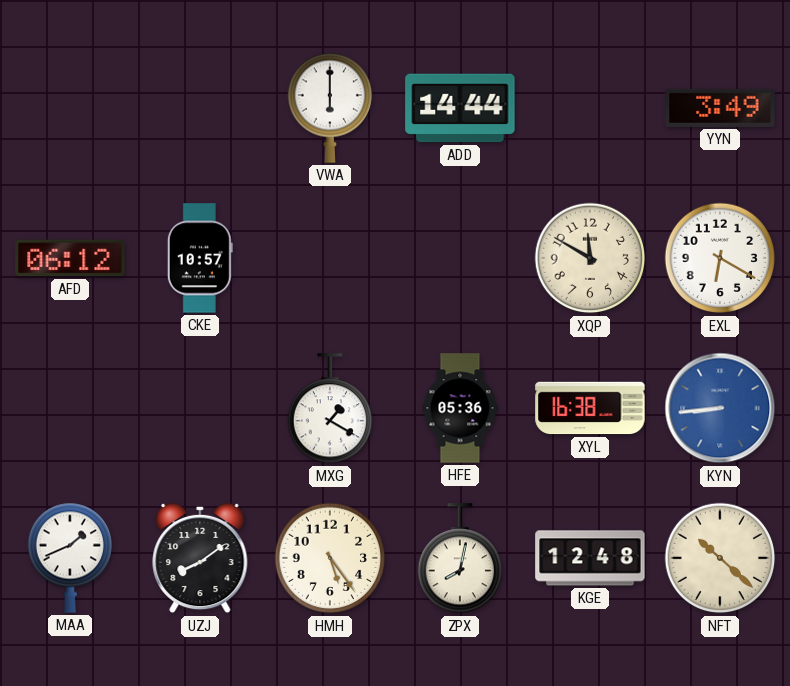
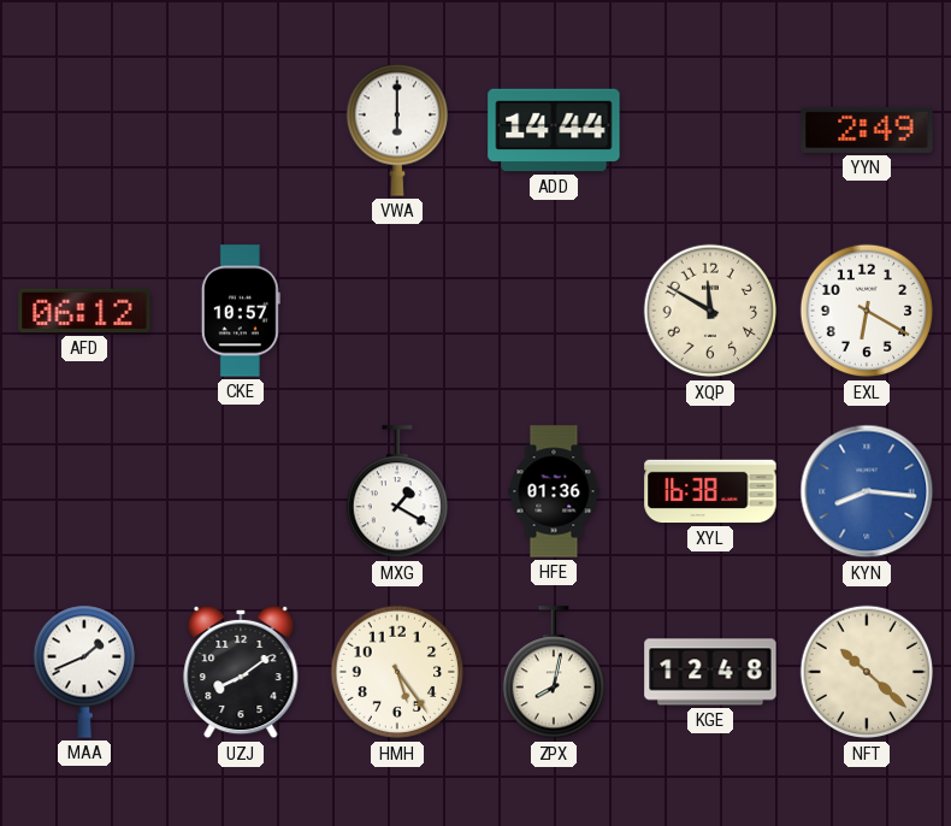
YYN: 3:49 -> 2:49 (867, 130)
HFE: 05:36 -> 01:36 (554, 491)
KYN: 8:44 -> 8:16 (867, 491)
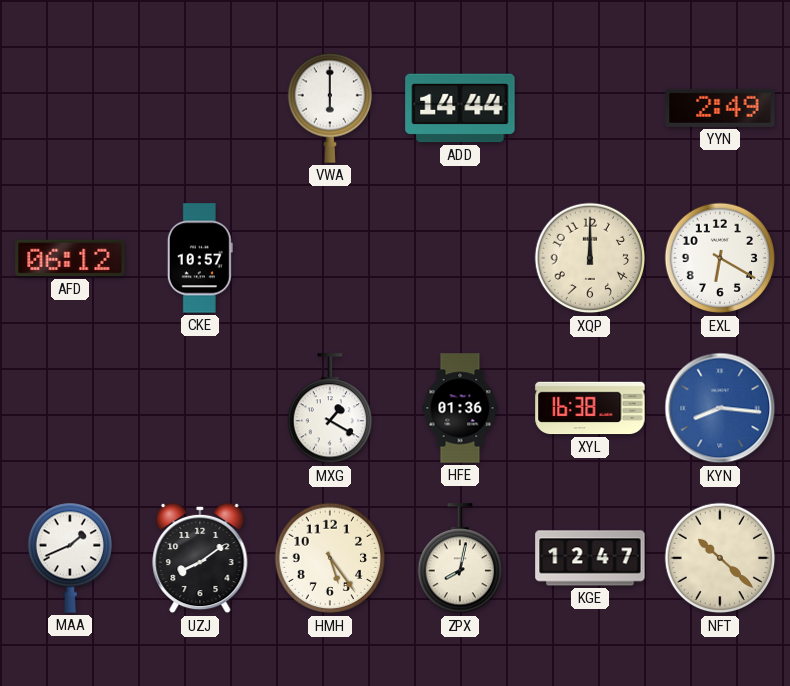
XQP: 11:50 -> 12:00 (590, 258)
KGE: 12:48 -> 12:47 (590, 558)
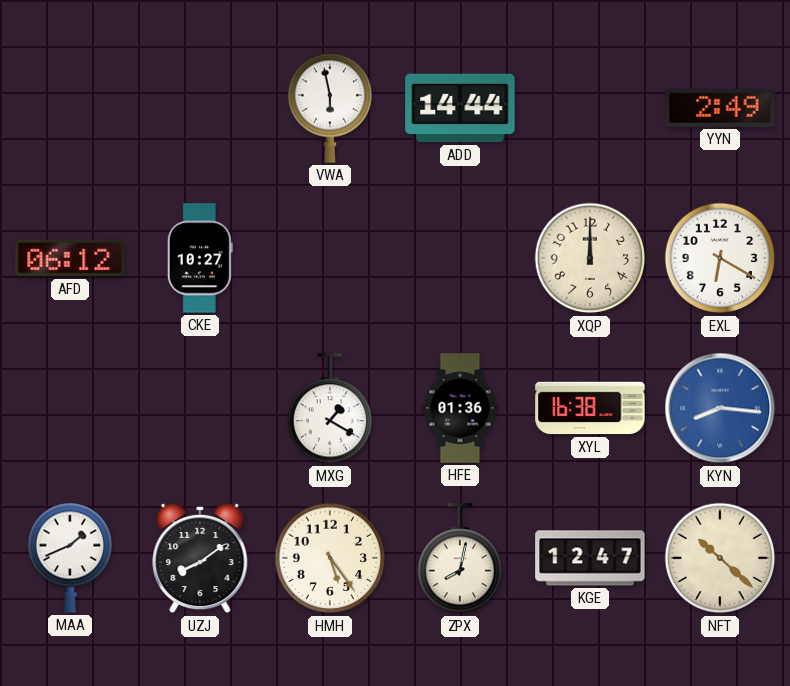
VWA: 6:00 -> 5:58 (329, 108)
CKE: 10:57 -> 10:27 (200, 258)
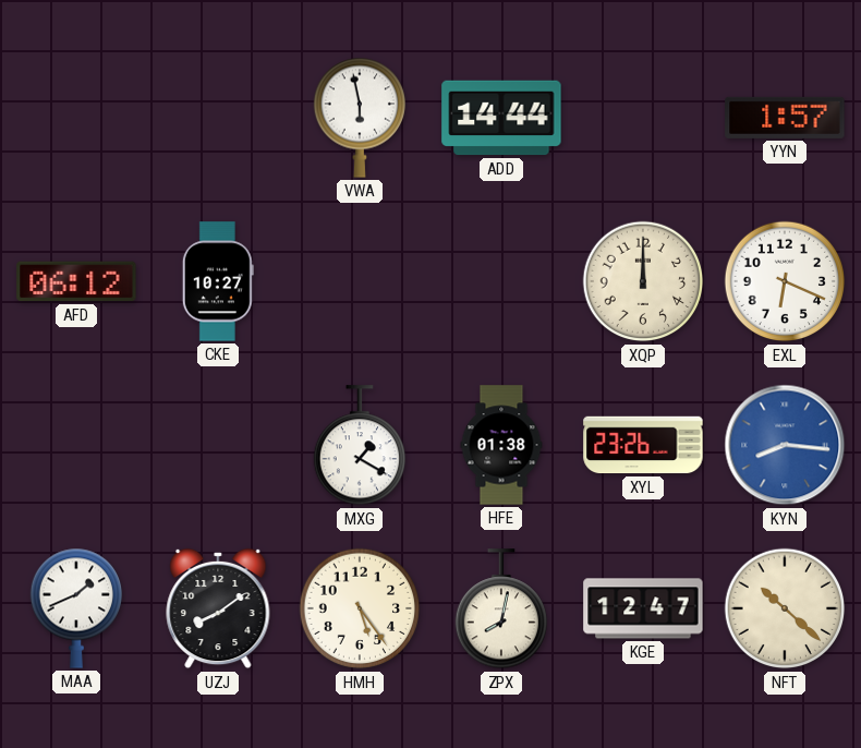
YYN: 2:49 -> 1:57 (785, 118)
EXL: 6:20 -> 6:19 (785, 281)
HFE: 01:36 -> 01:38 (501, 445)
XYL: 16:38 -> 23:26 (643, 445)
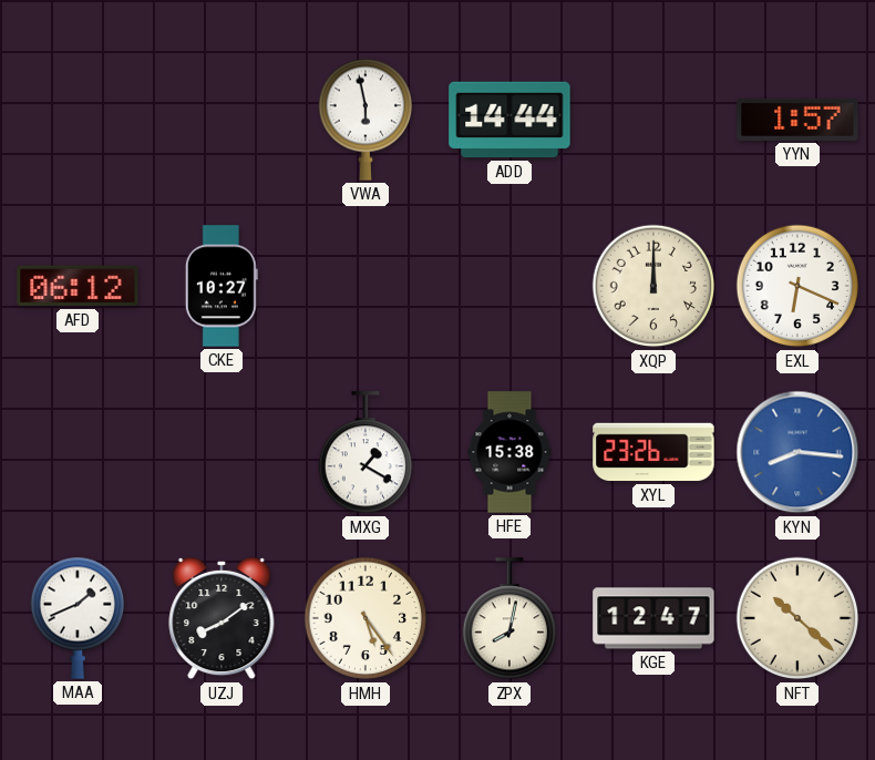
HFE: 01:38 -> 15:38 (509, 452)
